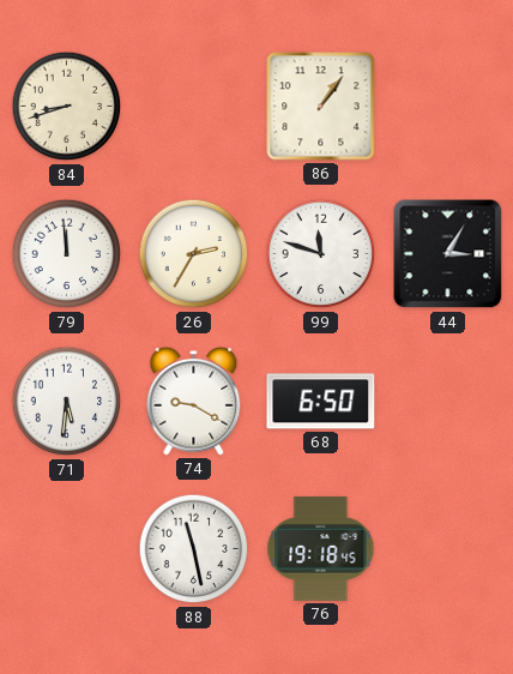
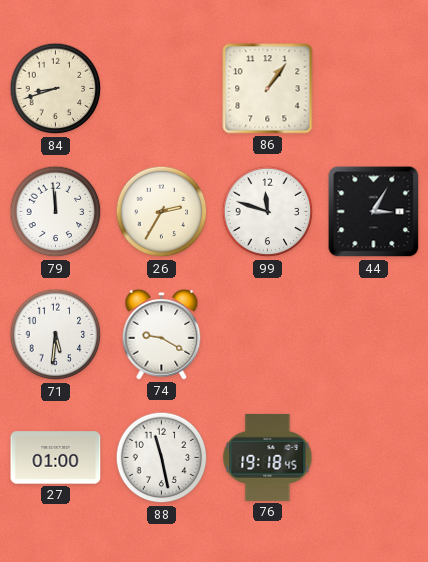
68: 6:50 -> none (321, 402)
27: none -> 01:00 (56, 458)
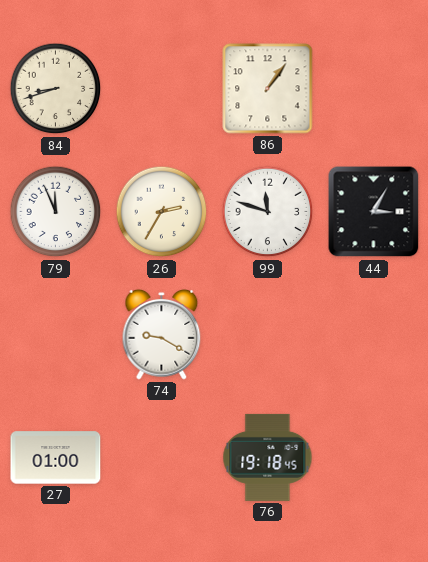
79: 11:59 -> 11:56 (56, 212)
71: 5:31 -> none (56, 335)
88: 11:28 -> none (162, 458)
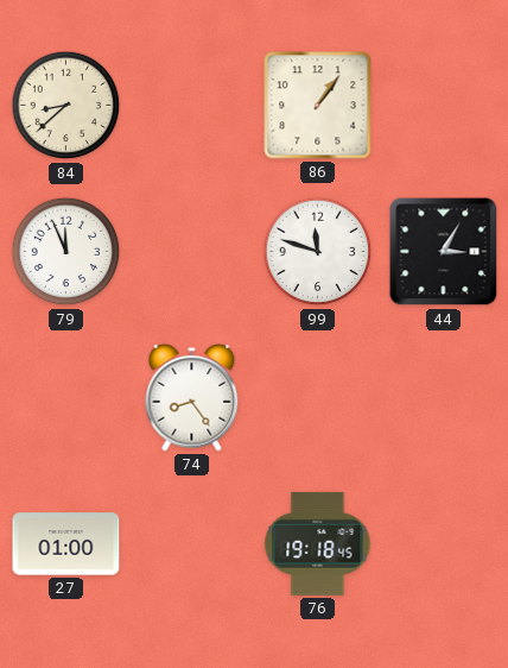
84: 8:42 -> 8:38 (66, 106)
26: 2:35 -> none (162, 212)
74: 9:20 -> 8:24 (192, 398)
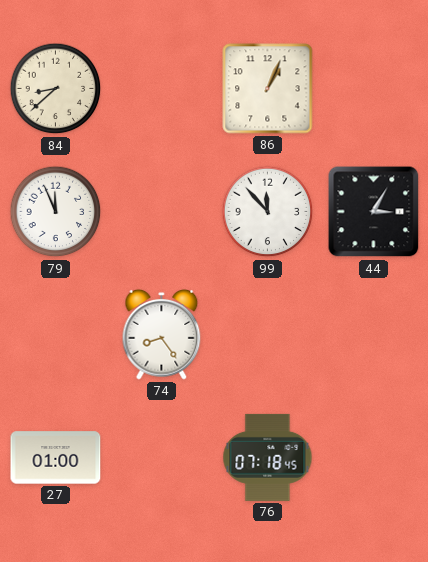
86: 1:06 -> 1:04 (268, 89)
99: 11:48 -> 11:53 (268, 212)
76: 19:18 -> 07:18 (268, 457)
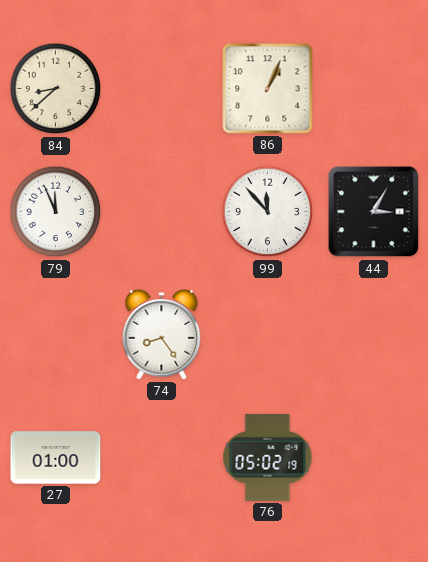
76: 07:18 -> 05:02 (268, 457)
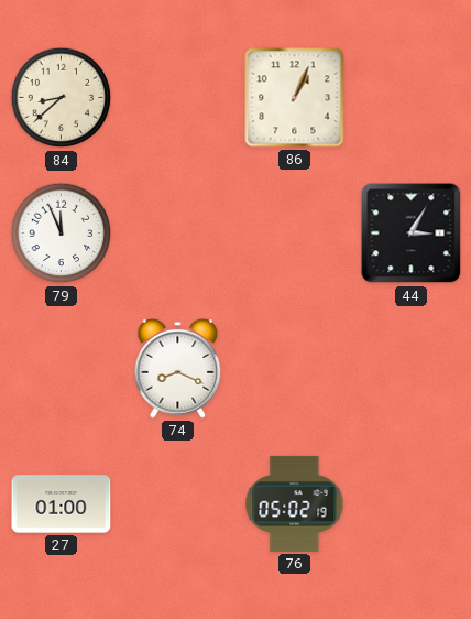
99: 11:53 -> none (268, 212)
74: 8:24 -> 8:19 (178, 369)
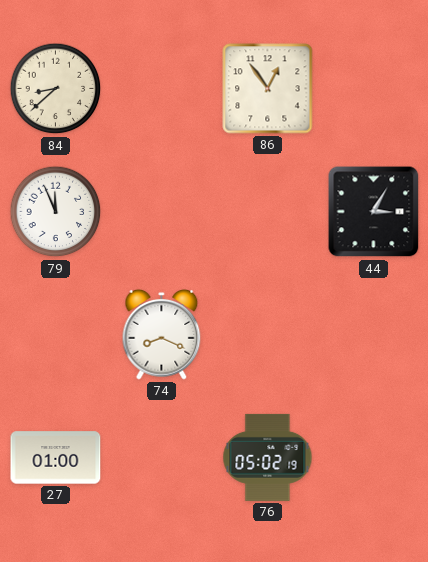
86: 1:04 -> 12:54 (268, 89)
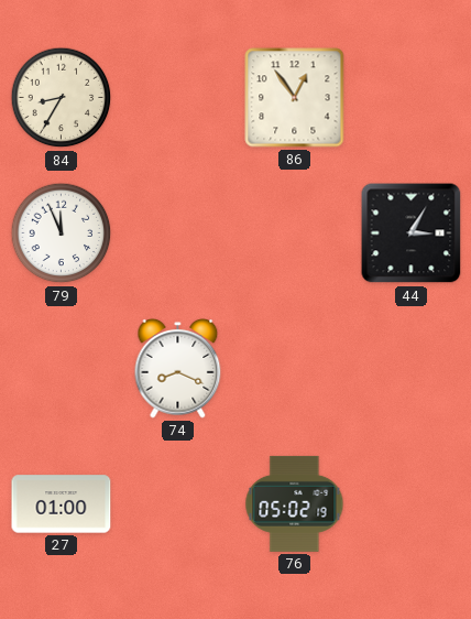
84: 8:38 -> 8:35 (62, 98)
